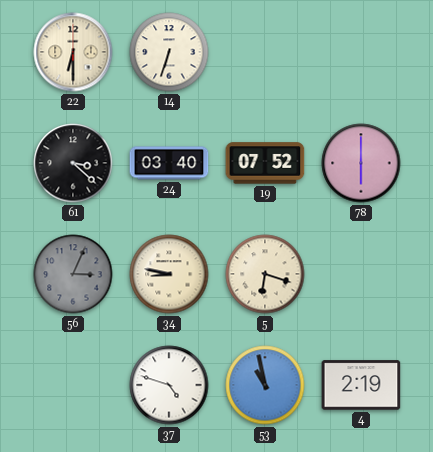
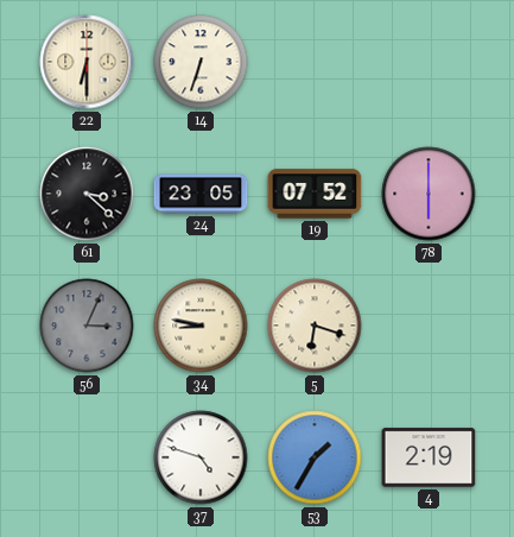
24: 03:40 -> 23:05 (201, 194)
53: 10:58 -> 1:35 (315, 457)
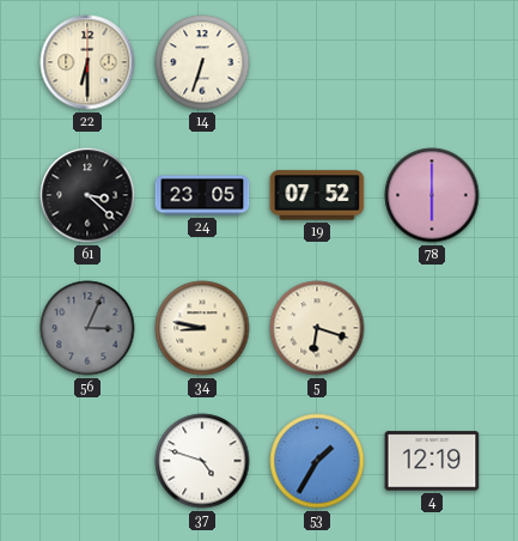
4: 2:19 -> 12:19 (432, 461)
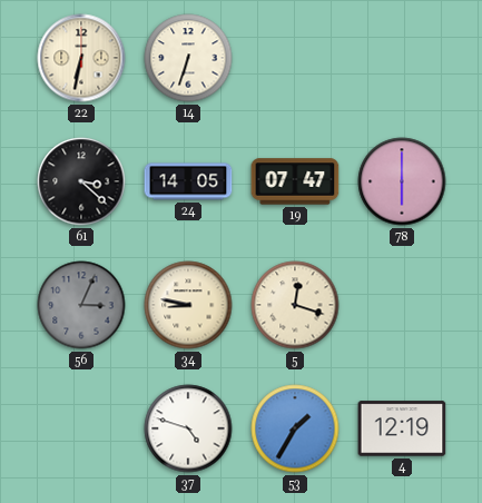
22: 6:30 -> 6:32 (81, 58)
24: 23:05 -> 14:05 (188, 181)
19: 07:52 -> 07:47 (295, 181)
5: 6:18 -> 12:18 (295, 305)
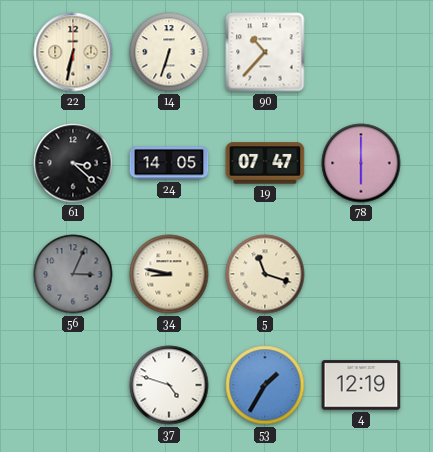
90: none -> 10:37 (265, 52)
5: 12:18 -> 11:18 (265, 274)
